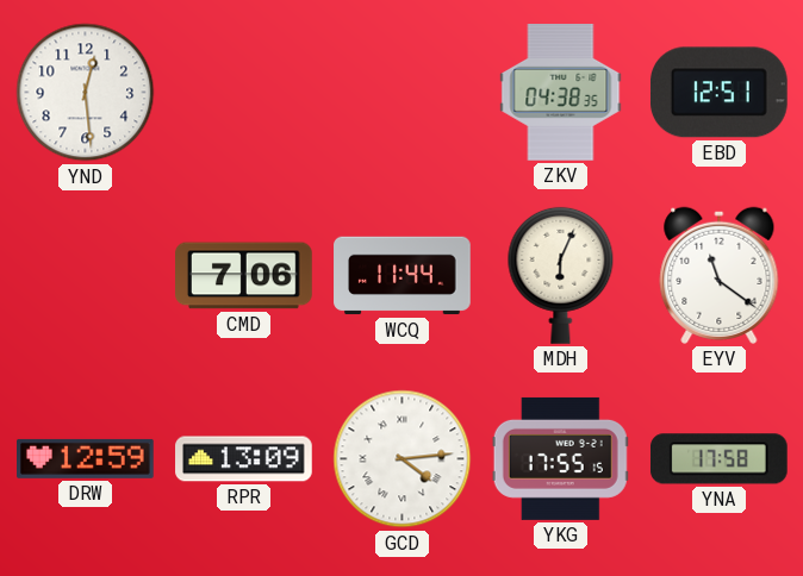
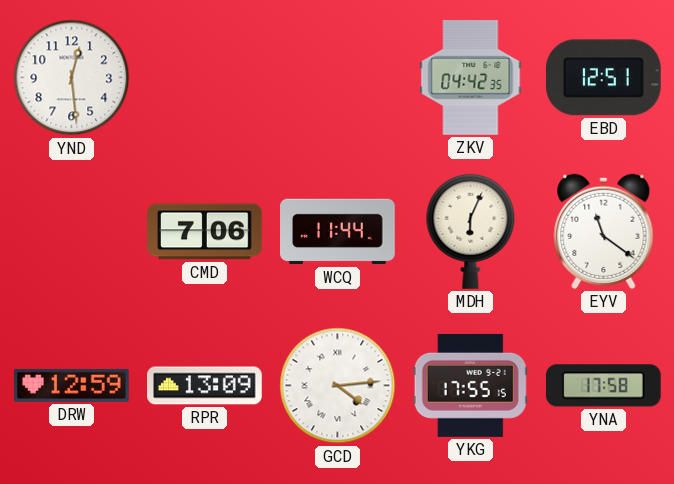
ZKV: 04:38 -> 04:42 (471, 78)
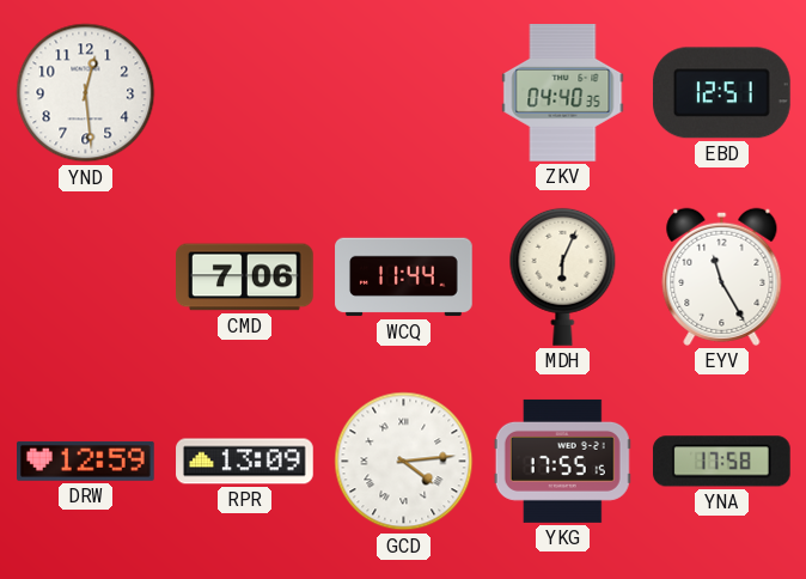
ZKV: 04:42 -> 04:40 (563, 93)
EYV: 11:21 -> 11:25 (722, 276)
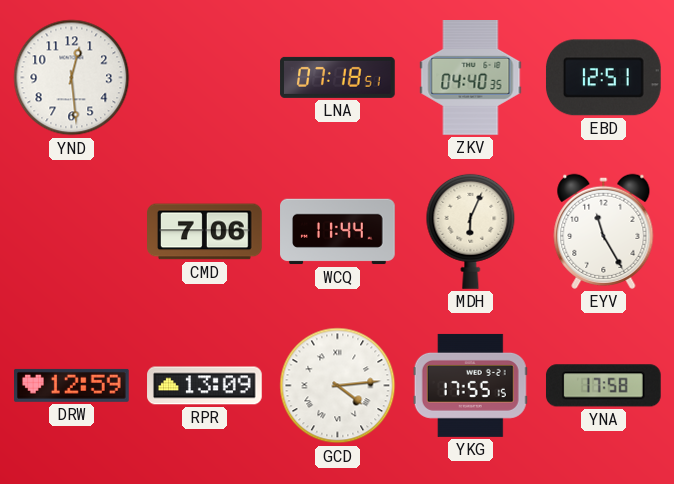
LNA: none -> 07:18 (338, 77)
